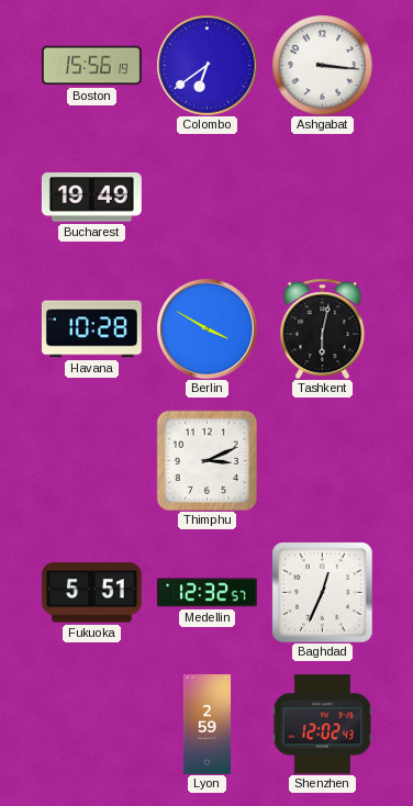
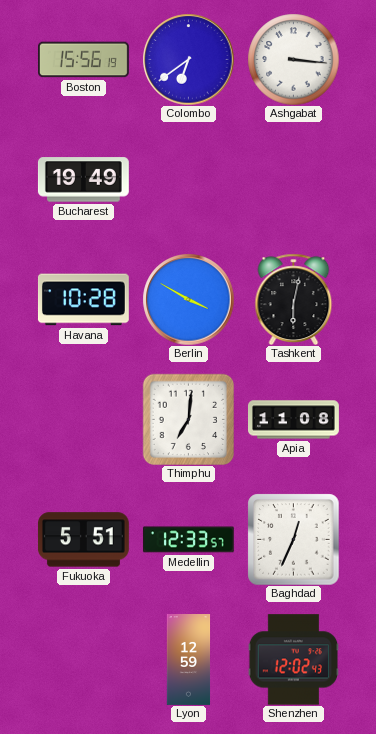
Thimphu: 3:11 -> 7:01 (188, 419)
Apia: none -> 11:08 (294, 420)
Medellin: 12:32 -> 12:33 (188, 540)
Lyon: 2:59 -> 12:59 (189, 660)
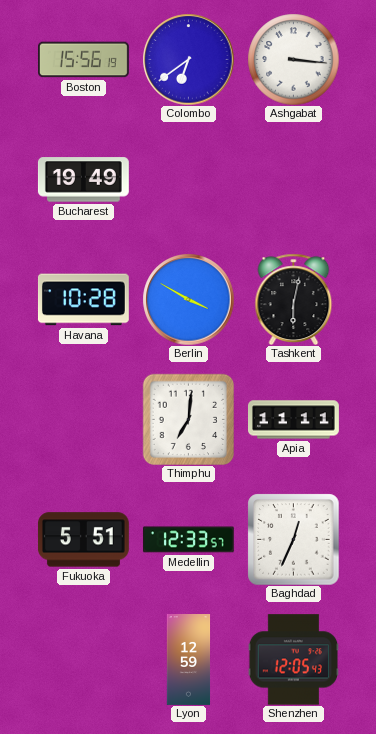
Apia: 11:08 -> 11:11 (294, 420)
Shenzhen: 12:02 -> 12:05 (293, 660)
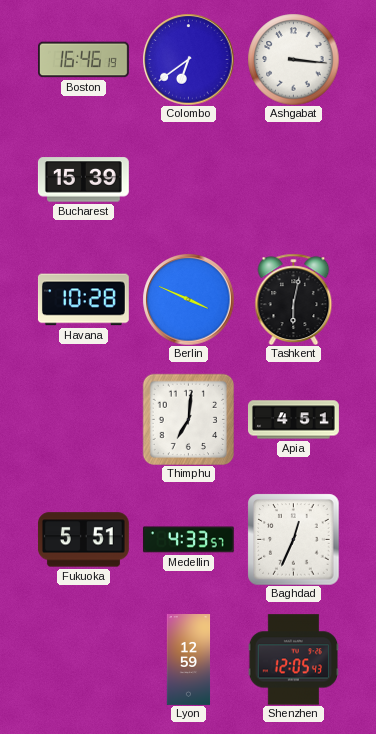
Boston: 15:56 -> 16:46 (84, 60)
Bucharest: 19:49 -> 15:39 (83, 180)
Berlin: 3:50 -> 3:49 (188, 299)
Apia: 11:11 -> 4:51 (294, 420)
Medellin: 12:33 -> 4:33 (188, 540)
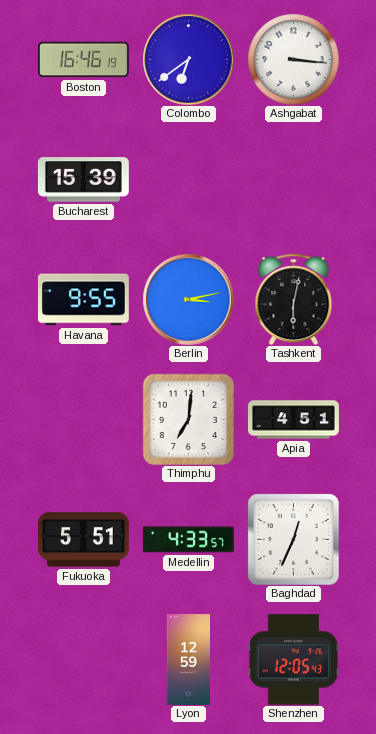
Havana: 10:28 -> 9:55 (83, 300)
Berlin: 3:49 -> 3:13 (188, 299)
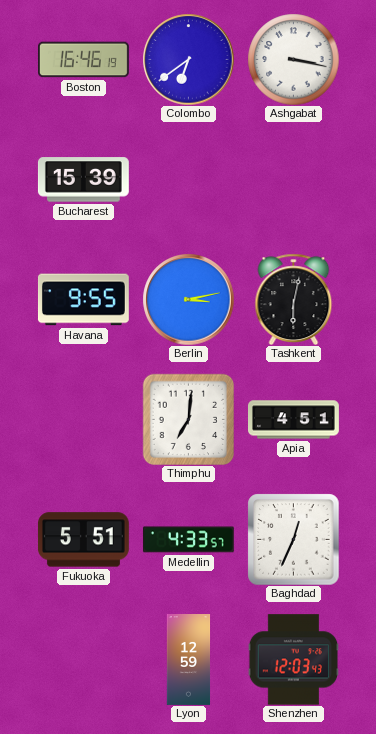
Ashgabat: 3:16 -> 3:17 (293, 59)
Shenzhen: 12:05 -> 12:03 (293, 660)
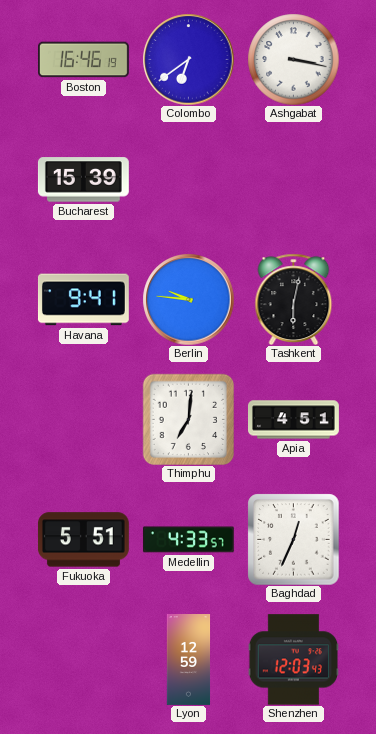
Havana: 9:55 -> 9:41 (83, 300)
Berlin: 3:13 -> 9:46 (188, 299)
